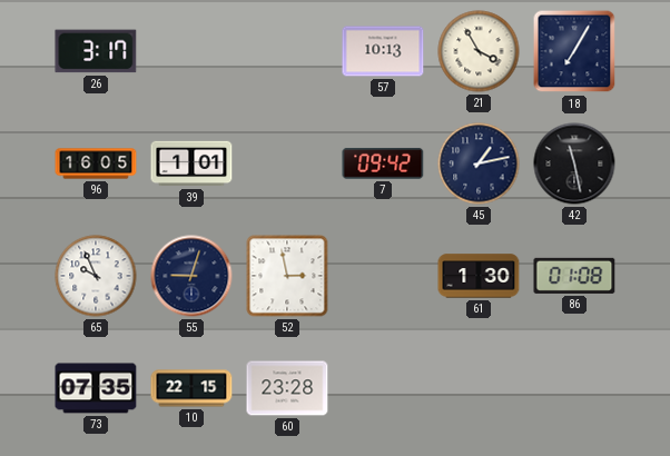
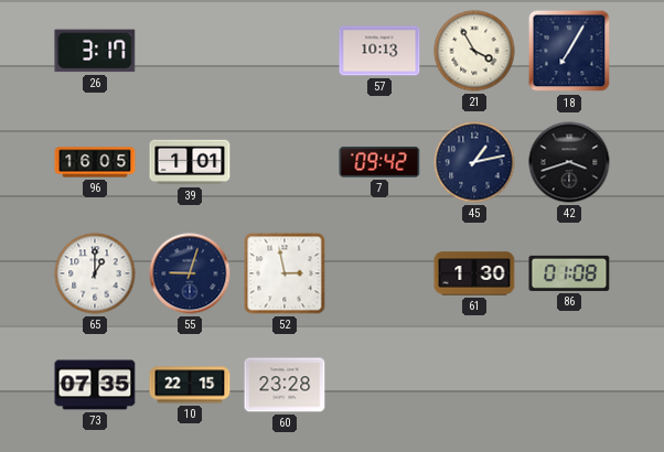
42: 11:28 -> 3:42 (569, 162)
65: 9:56 -> 1:00 (95, 273)
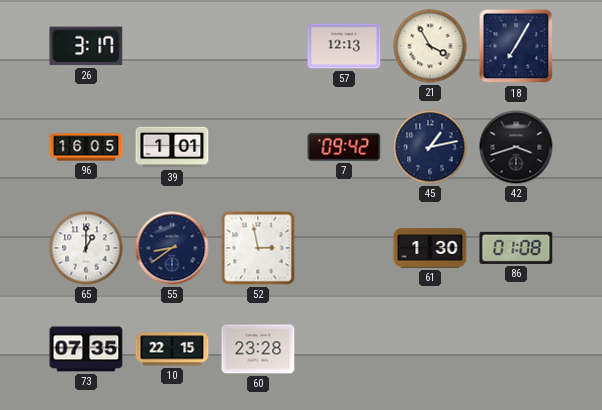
57: 10:13 -> 12:13 (344, 46)
55: 9:03 -> 8:39 (172, 248)
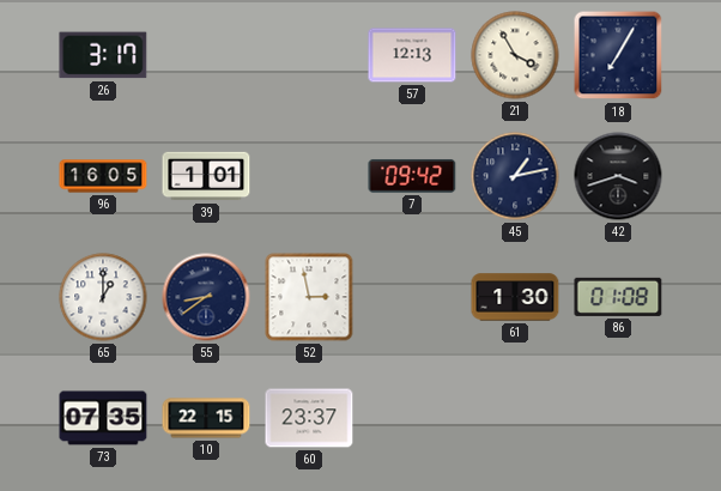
60: 23:28 -> 23:37 (309, 418)
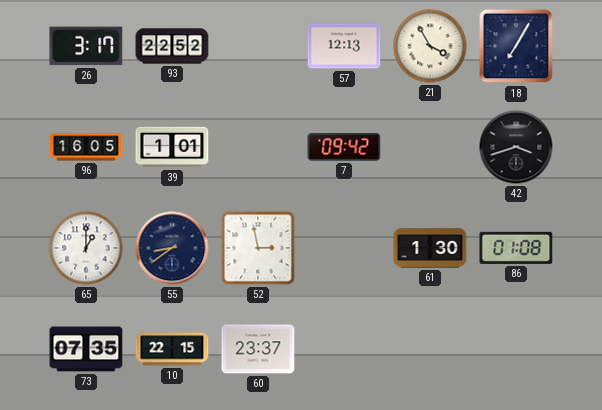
93: none -> 22:52 (172, 46)
45: 1:13 -> none (515, 176)
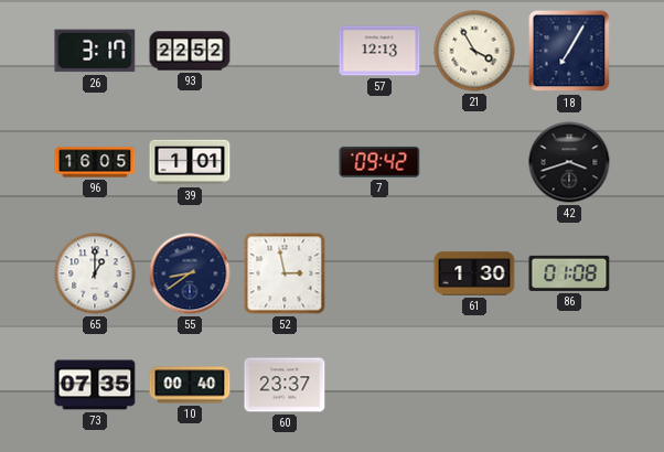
10: 22:15 -> 00:40 (190, 385)
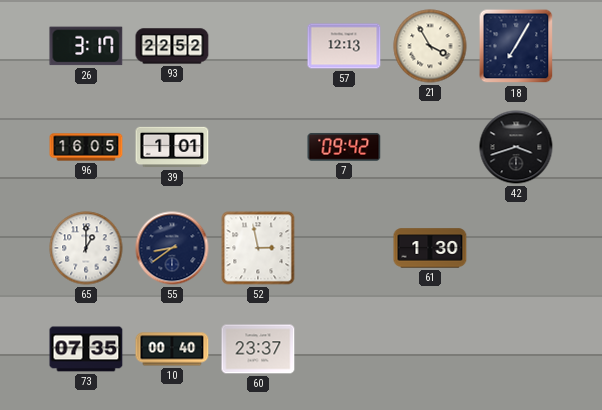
86: 01:08 -> none (569, 273)
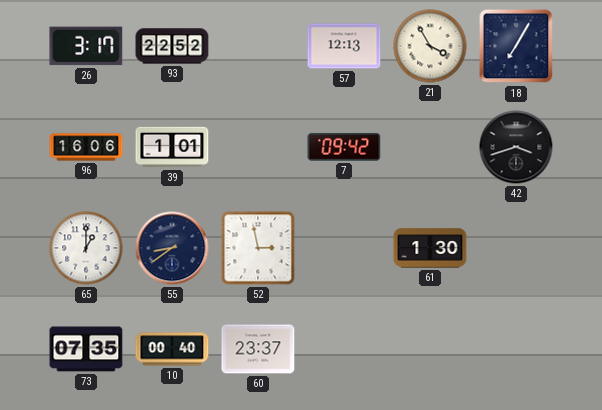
96: 16:05 -> 16:06 (86, 147)
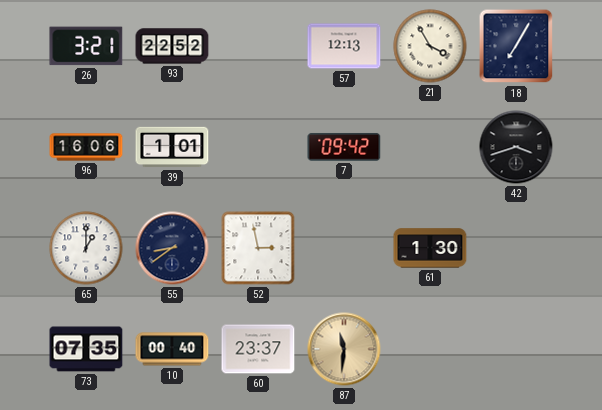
26: 3:17 -> 3:21 (86, 46)
87: none -> 11:31 (344, 349)
